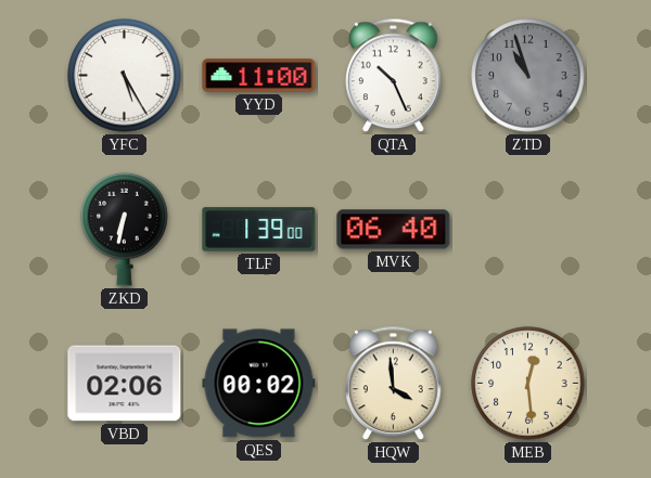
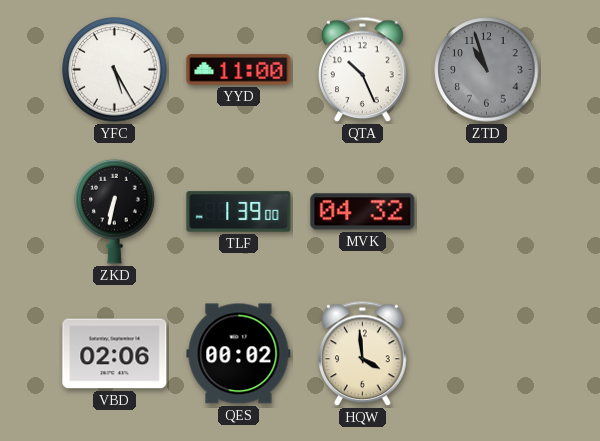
MVK: 06:40 -> 04:32 (363, 212)
MEB: 12:29 -> none (528, 384)
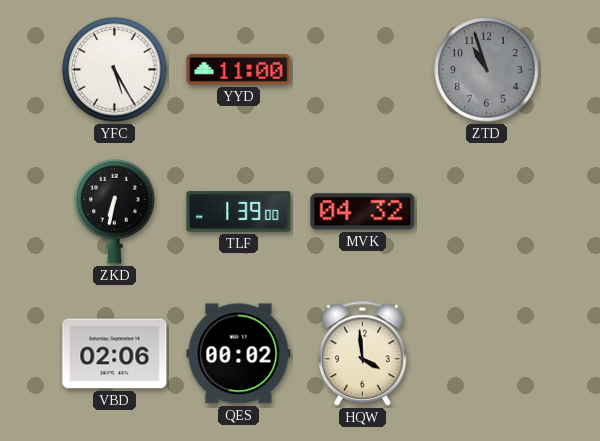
QTA: 10:26 -> none (363, 70)
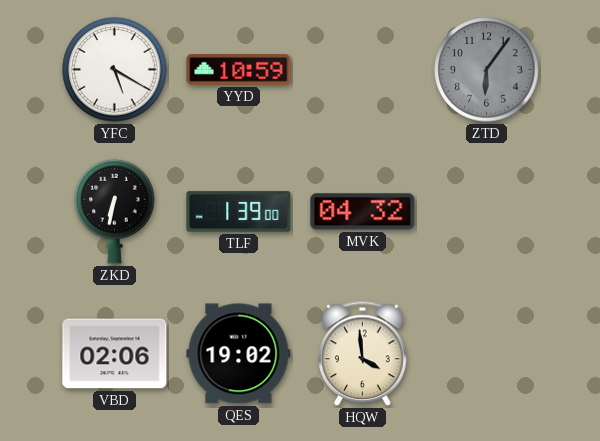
YFC: 5:25 -> 5:20 (115, 70)
YYD: 11:00 -> 10:59 (239, 70)
ZTD: 10:57 -> 6:06 (487, 70)
QES: 00:02 -> 19:02 (239, 354)
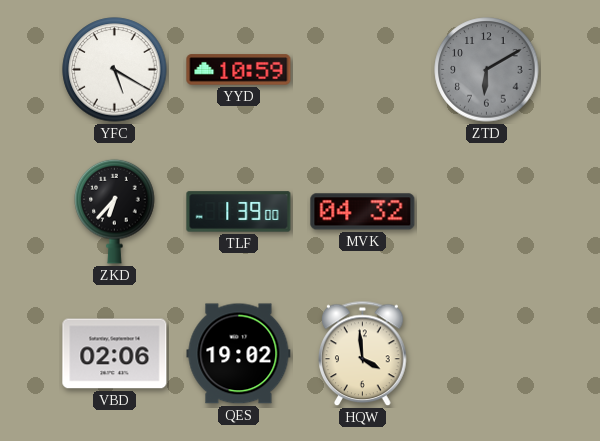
ZTD: 6:06 -> 6:10 (487, 70)
ZKD: 6:32 -> 6:37 (115, 211)
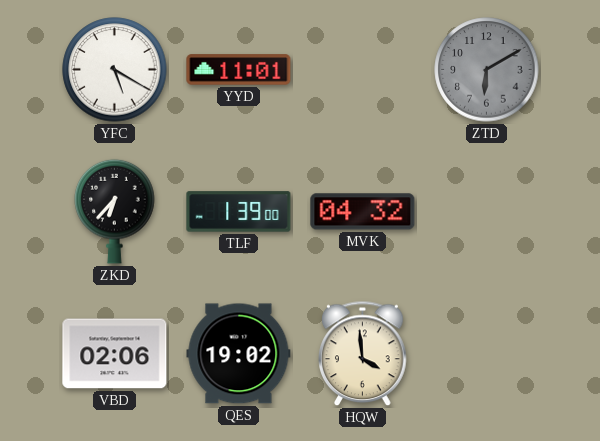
YYD: 10:59 -> 11:01 (239, 70)
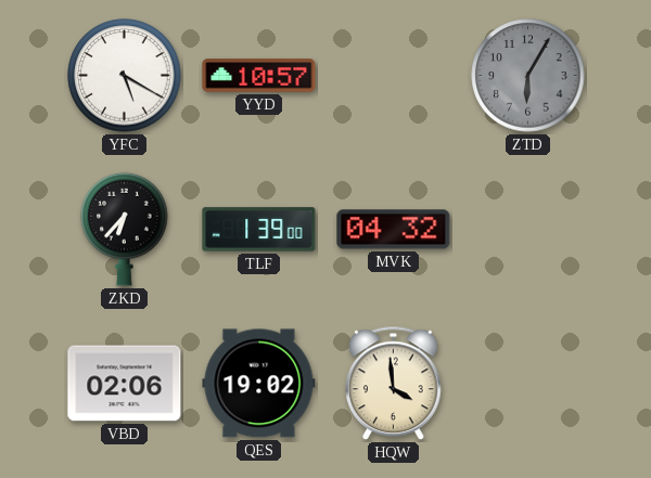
YYD: 11:01 -> 10:57 (259, 76)
ZTD: 6:10 -> 6:05 (528, 76)
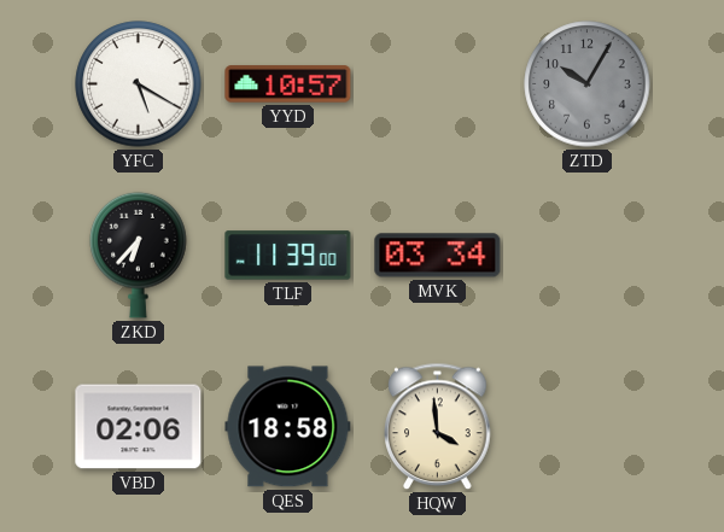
ZTD: 6:05 -> 10:05 (588, 84)
TLF: 1:39 -> 11:39 (288, 256)
MVK: 04:32 -> 03:34 (438, 256)
QES: 19:02 -> 18:58 (288, 427)
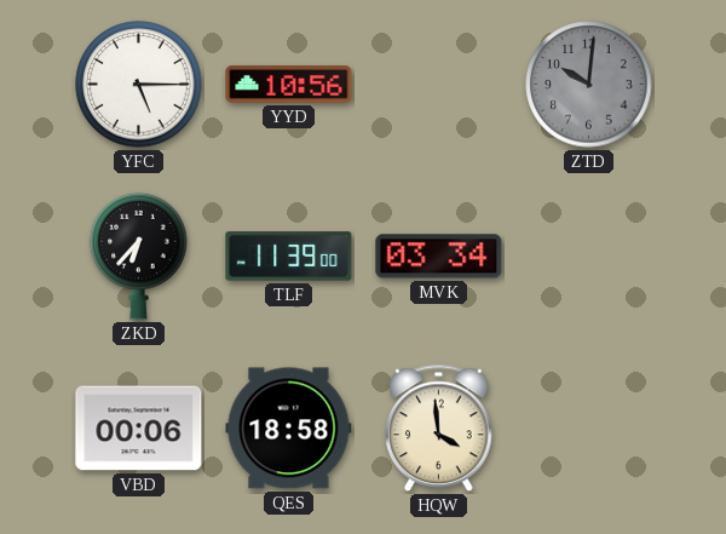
YFC: 5:20 -> 5:15 (139, 85)
YYD: 10:57 -> 10:56 (289, 85)
ZTD: 10:05 -> 10:01 (589, 85)
VBD: 02:06 -> 00:06 (139, 429)
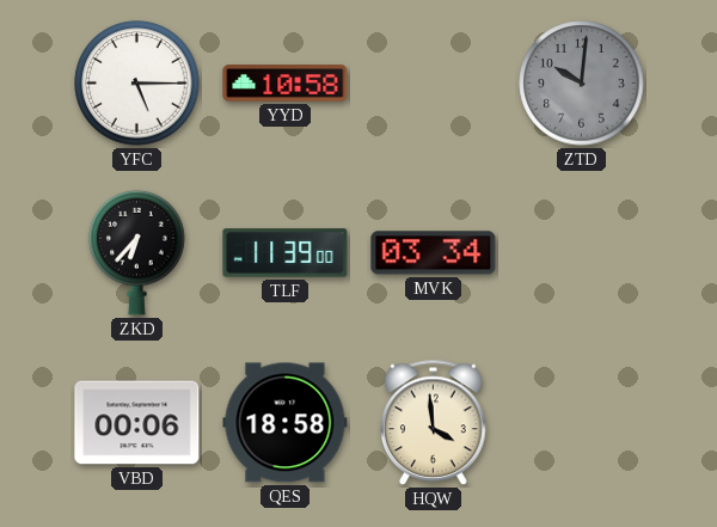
YYD: 10:56 -> 10:58 (286, 84)
